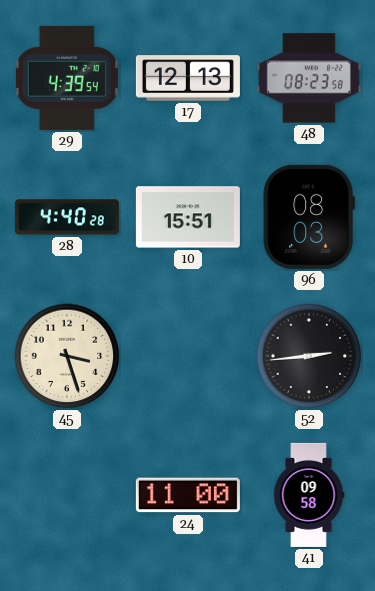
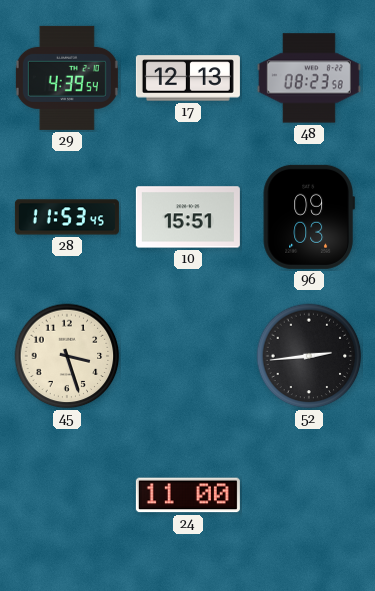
28: 4:40 -> 11:53 (67, 217)
96: 08:03 -> 09:03 (309, 217)
41: 09:58 -> none (309, 495)
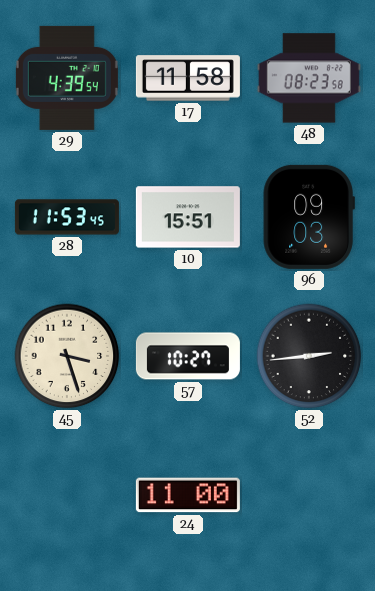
17: 12:13 -> 11:58 (188, 78)
57: none -> 10:27 (188, 356)
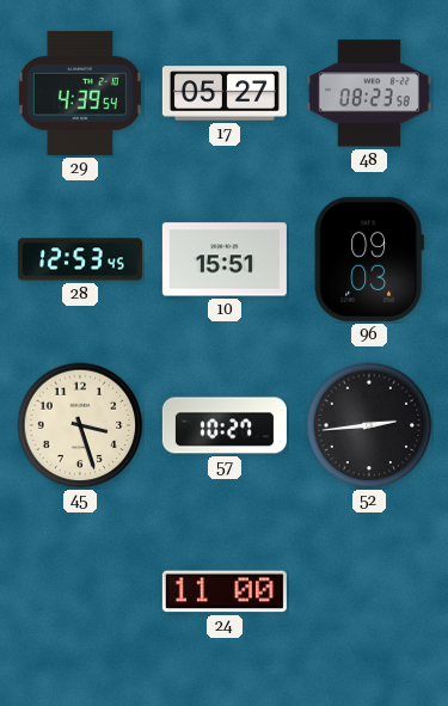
17: 11:58 -> 05:27 (225, 93)
28: 11:53 -> 12:53 (80, 259)
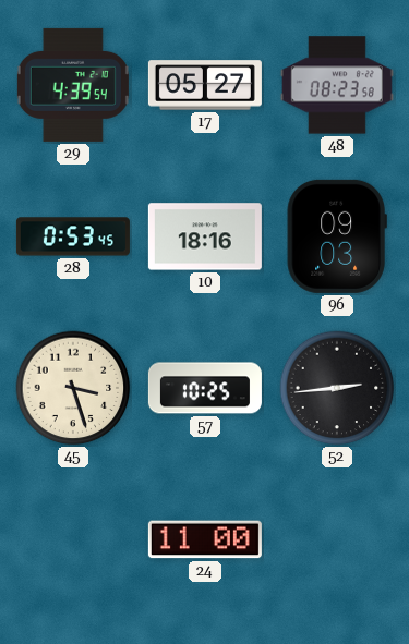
28: 12:53 -> 0:53 (73, 236)
10: 15:51 -> 18:16 (205, 236)
57: 10:27 -> 10:25 (205, 388)
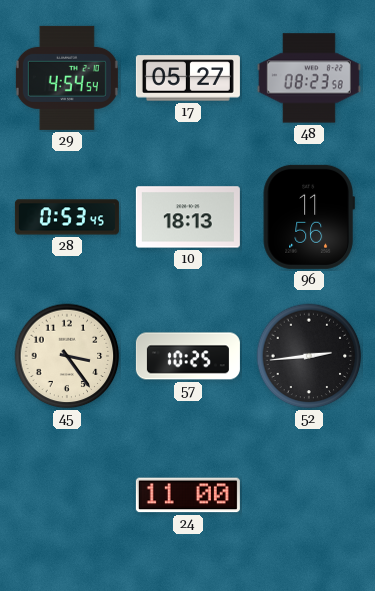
29: 4:39 -> 4:54 (67, 78)
10: 18:16 -> 18:13 (188, 217)
96: 09:03 -> 11:56 (309, 217)
45: 3:27 -> 3:24 (67, 356)
